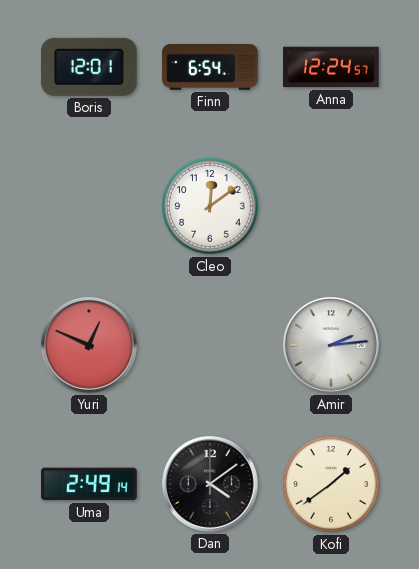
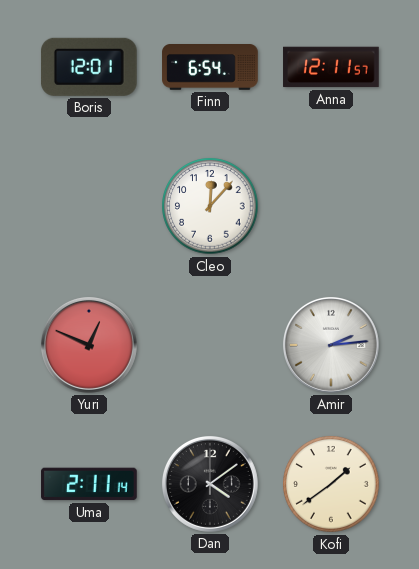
Anna: 12:24 -> 12:11 (331, 67)
Cleo: 12:09 -> 12:07 (210, 206)
Uma: 2:49 -> 2:11 (89, 484)
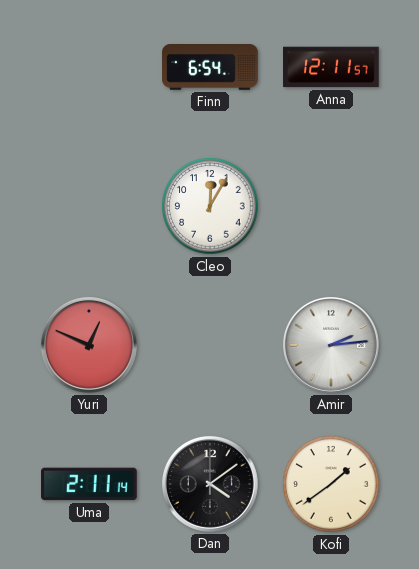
Boris: 12:01 -> none (89, 67)
Cleo: 12:07 -> 12:05 (210, 206)
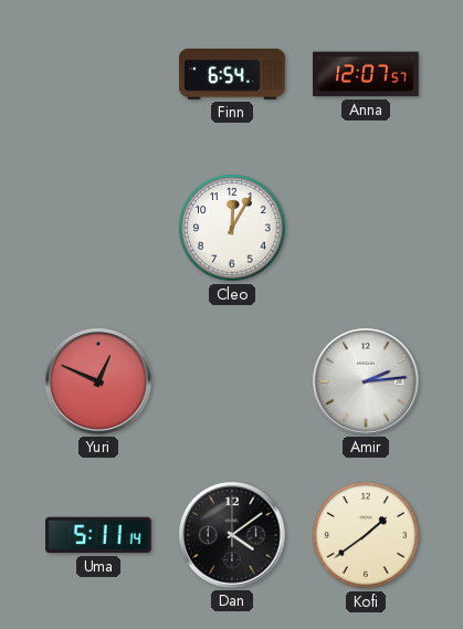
Anna: 12:11 -> 12:07 (366, 74)
Uma: 2:11 -> 5:11 (98, 535)
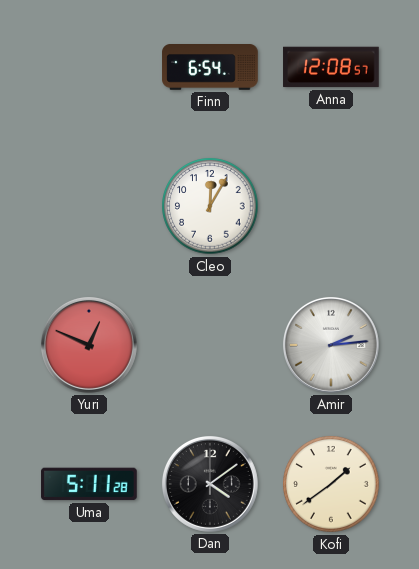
Anna: 12:07 -> 12:08 (331, 67)
Uma: 5:11:14 -> 5:11:28 (89, 484)
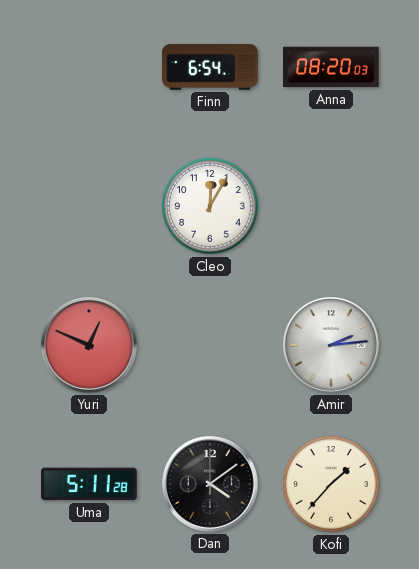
Anna: 12:08 -> 08:20 (331, 67)
Kofi: 1:39 -> 1:37 (331, 484)
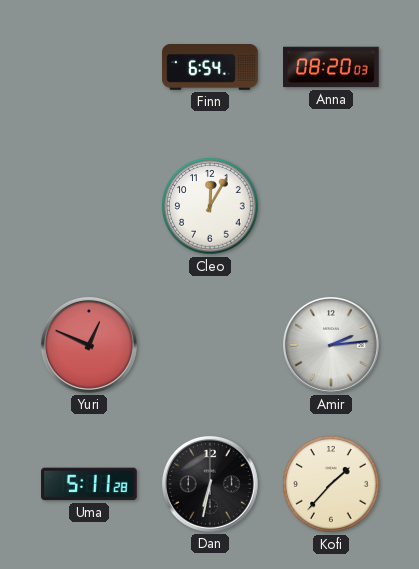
Dan: 4:09 -> 6:32 (210, 484)
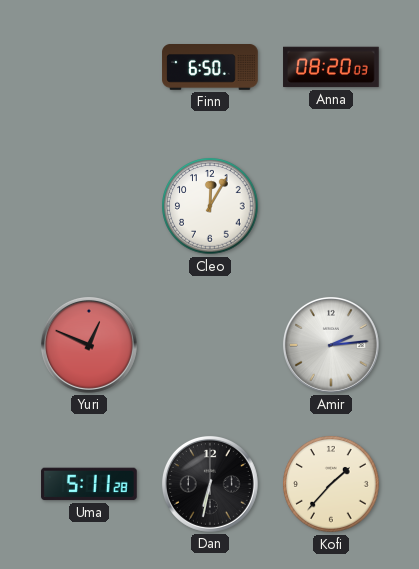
Finn: 6:54 -> 6:50 (210, 68)
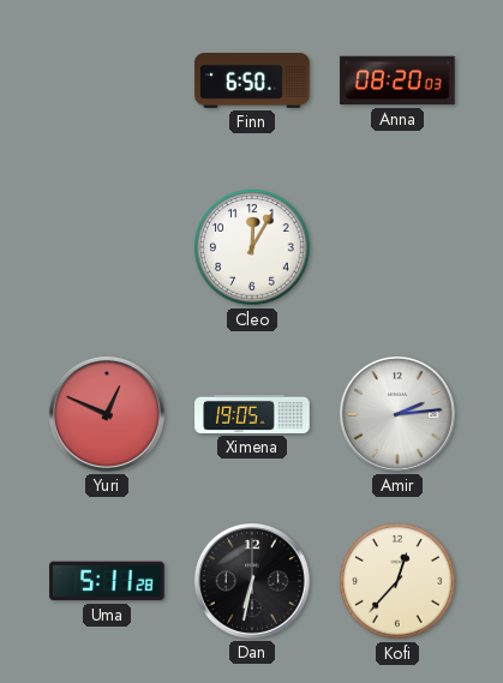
Ximena: none -> 19:05 (252, 414)
Kofi: 1:37 -> 12:37 (397, 581)
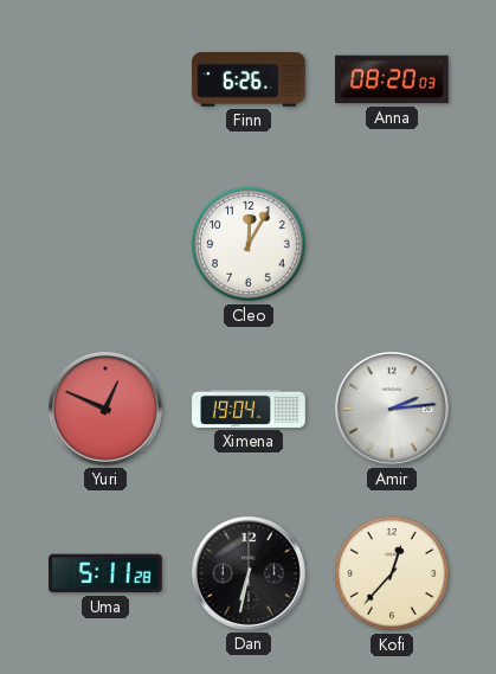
Finn: 6:50 -> 6:26 (249, 81)
Ximena: 19:05 -> 19:04 (249, 409)
